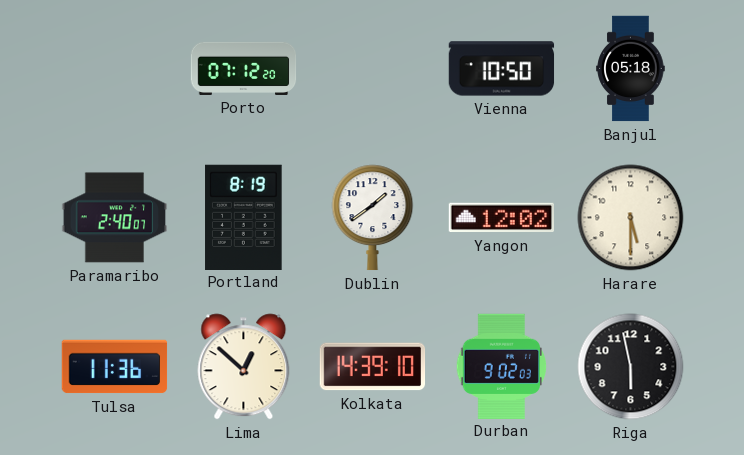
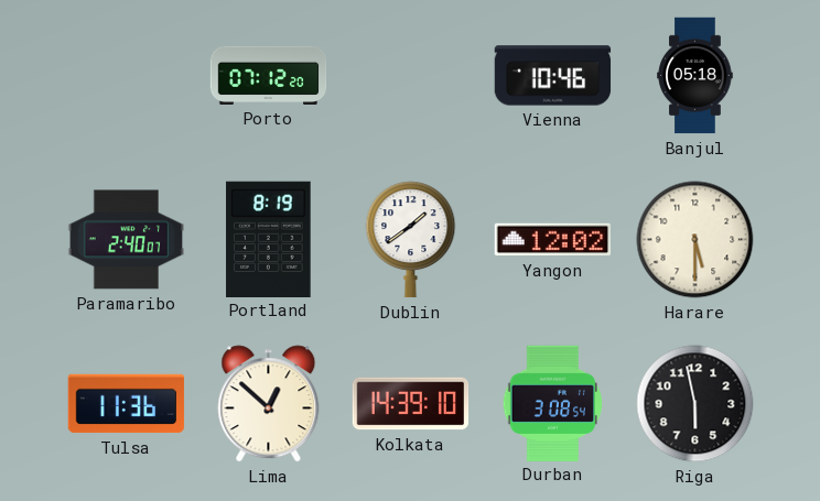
Vienna: 10:50 -> 10:46 (553, 76)
Durban: 9:02 -> 3:08 (552, 403)
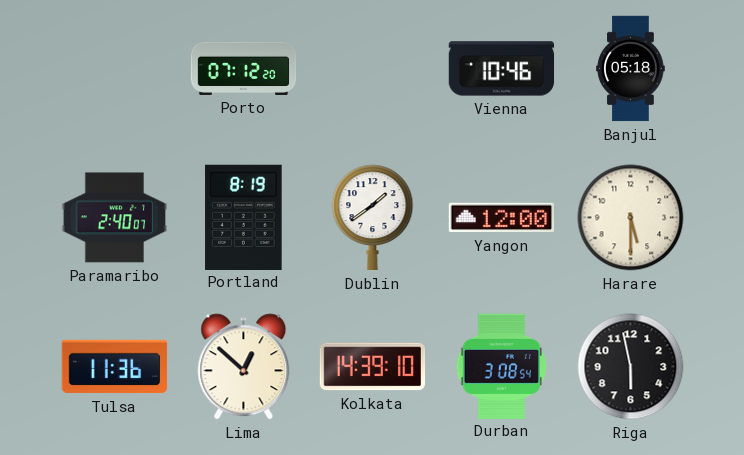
Yangon: 12:02 -> 12:00 (501, 218)
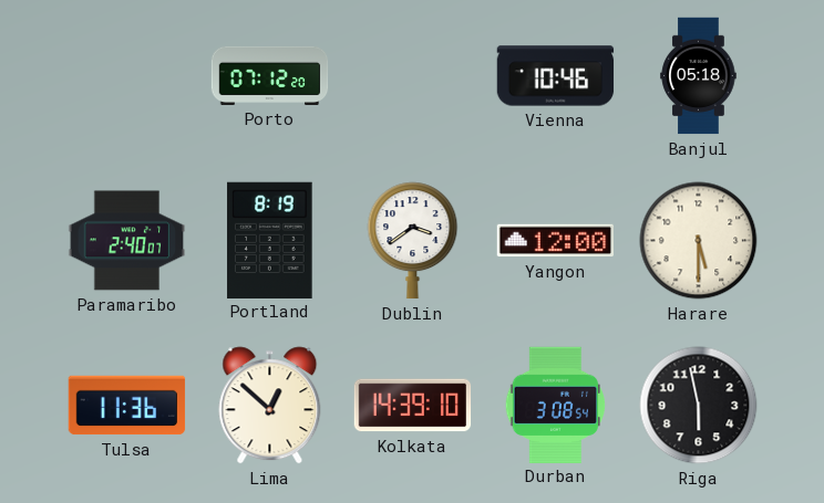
Dublin: 1:39 -> 3:39 (413, 241)
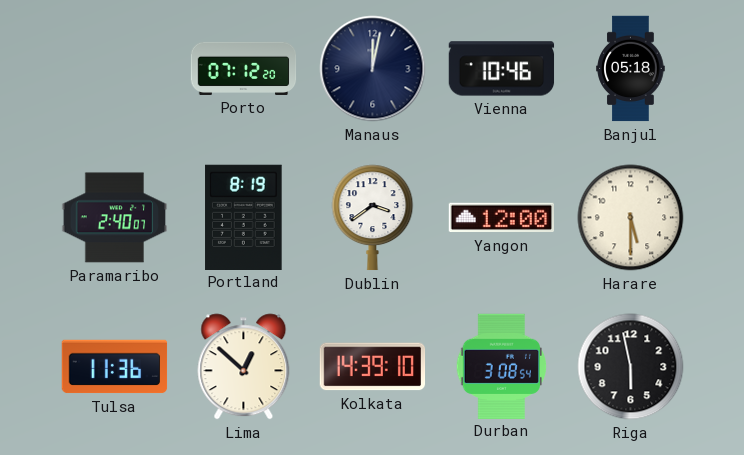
Manaus: none -> 12:02 (373, 69)
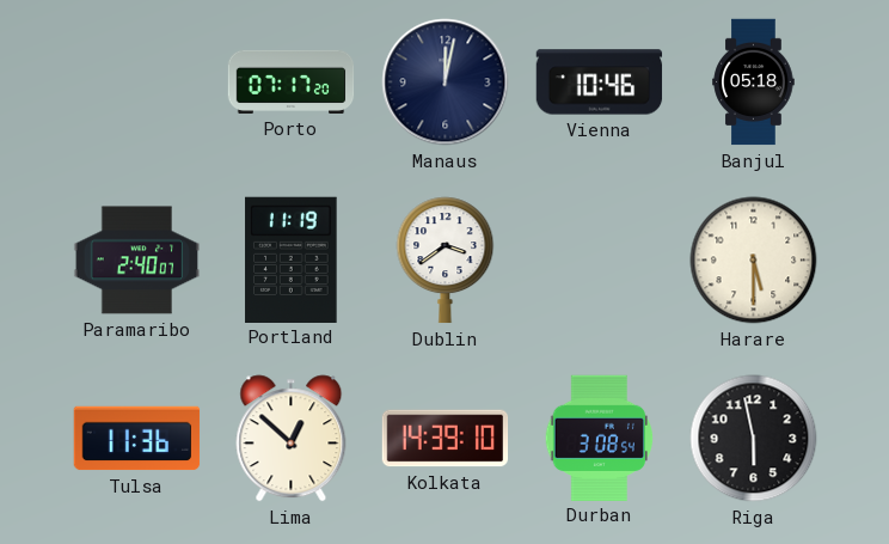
Porto: 07:12 -> 07:17 (292, 81)
Portland: 8:19 -> 11:19 (292, 259)
Yangon: 12:00 -> none (501, 218)
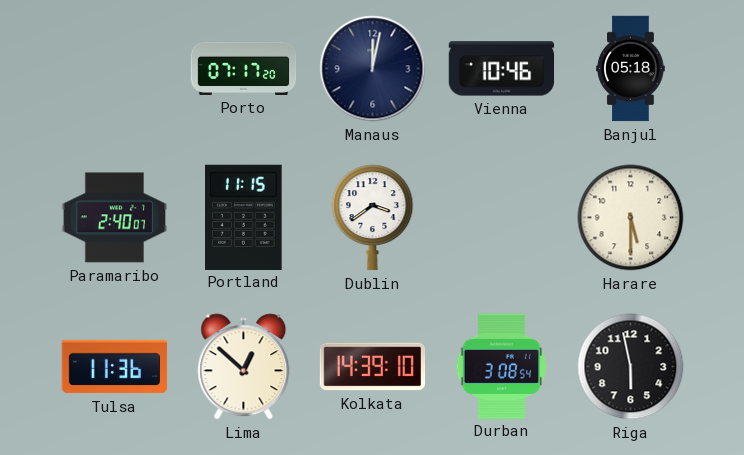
Portland: 11:19 -> 11:15 (244, 217)
